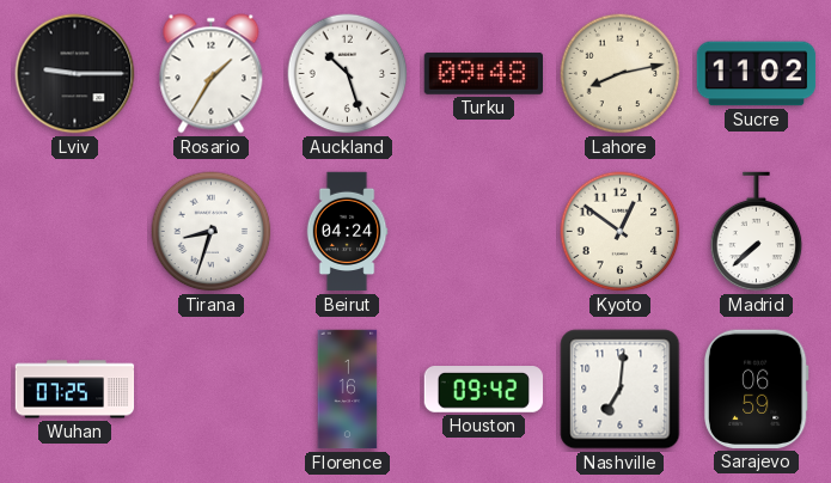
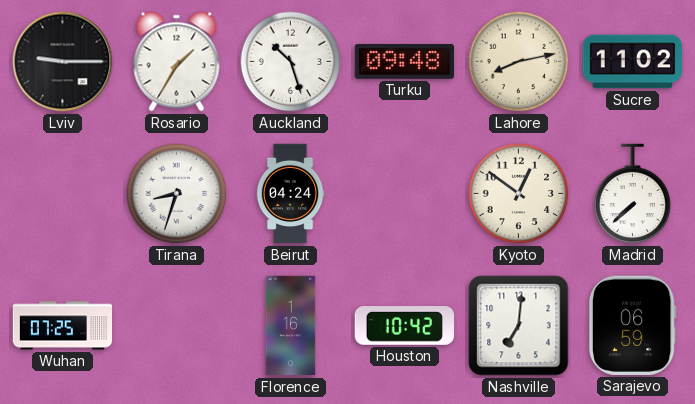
Houston: 09:42 -> 10:42 (405, 326)
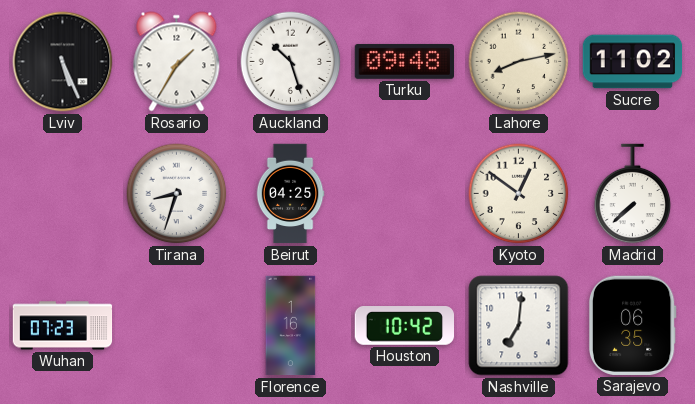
Lviv: 9:15 -> 5:26 (63, 62)
Beirut: 04:24 -> 04:25 (290, 194)
Wuhan: 07:25 -> 07:23 (63, 326)
Sarajevo: 06:59 -> 06:35 (632, 325)
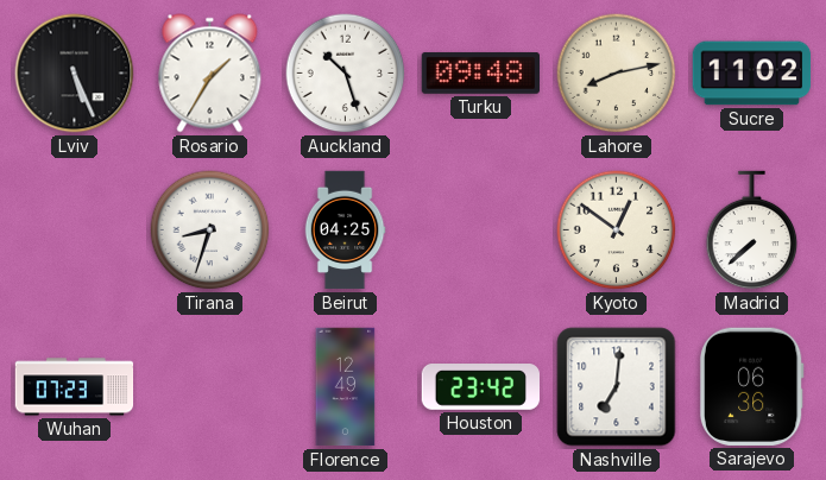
Florence: 1:16 -> 12:49 (346, 387)
Houston: 10:42 -> 23:42 (481, 387)
Sarajevo: 06:35 -> 06:36 (751, 386)
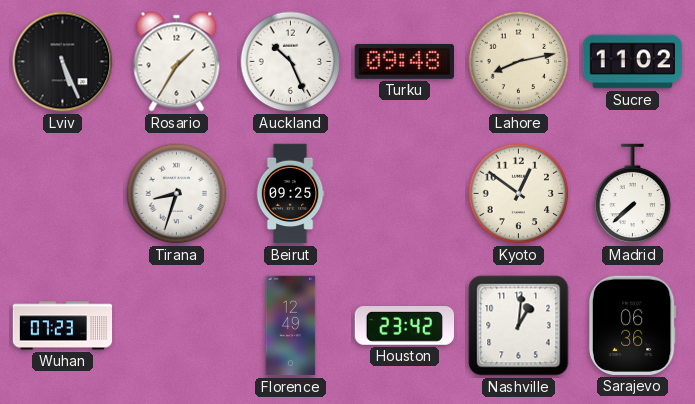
Auckland: 10:27 -> 10:26 (291, 62)
Beirut: 04:25 -> 09:25 (290, 194)
Nashville: 7:01 -> 1:01 (519, 326)
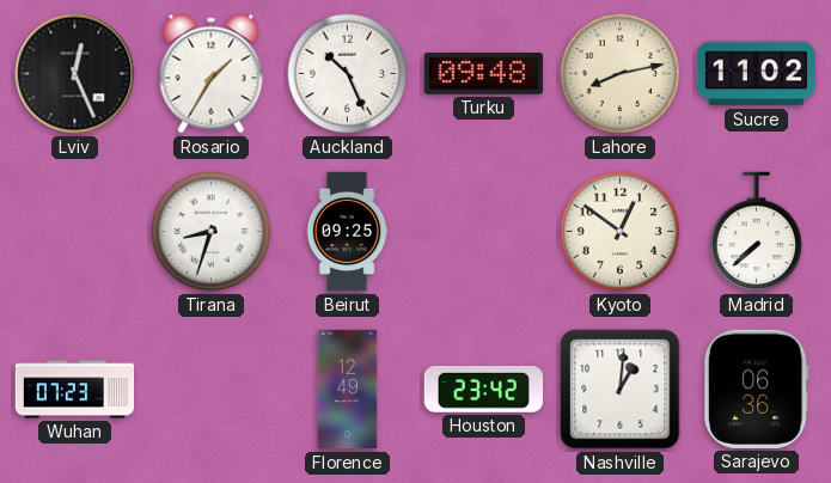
Lviv: 5:26 -> 12:26 (75, 74)
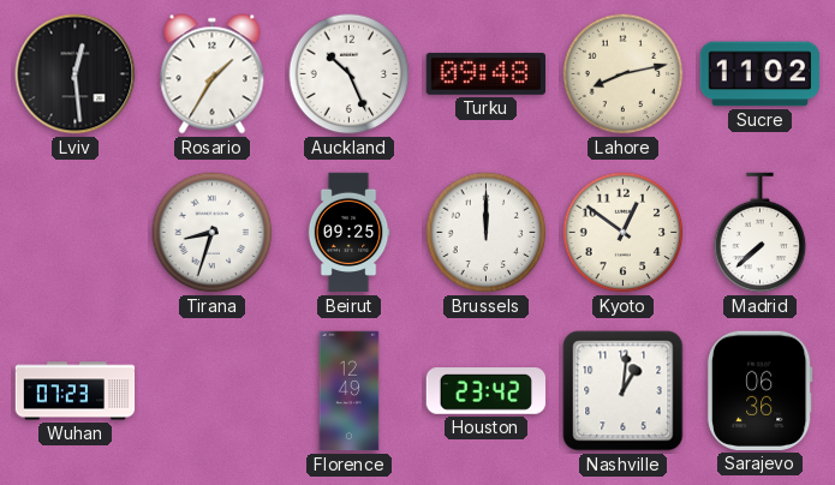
Lviv: 12:26 -> 12:29 (76, 74)
Brussels: none -> 12:00 (487, 233)
